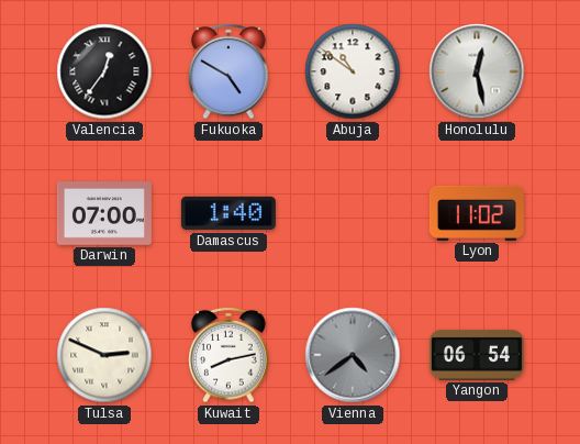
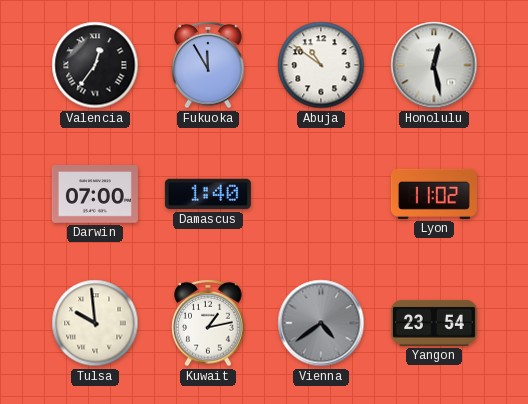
Fukuoka: 4:50 -> 11:55 (208, 65)
Tulsa: 2:49 -> 9:59 (95, 323)
Kuwait: 8:13 -> 1:13 (208, 323)
Yangon: 06:54 -> 23:54 (434, 323)
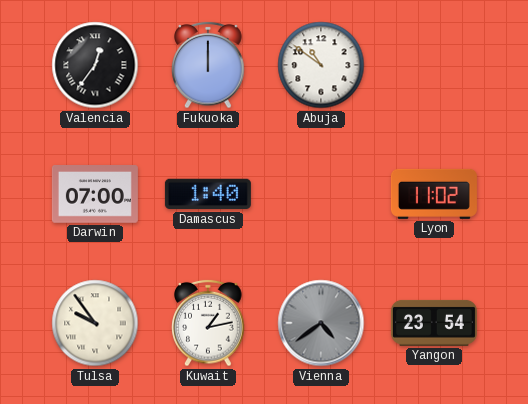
Fukuoka: 11:55 -> 12:00 (208, 65)
Honolulu: 12:28 -> none (434, 65)
Tulsa: 9:59 -> 9:54 (95, 323)
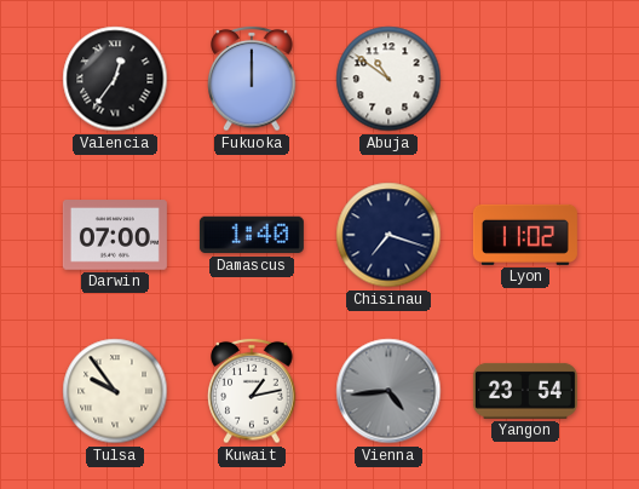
Chisinau: none -> 7:18 (388, 235)
Vienna: 4:39 -> 4:44 (388, 391)
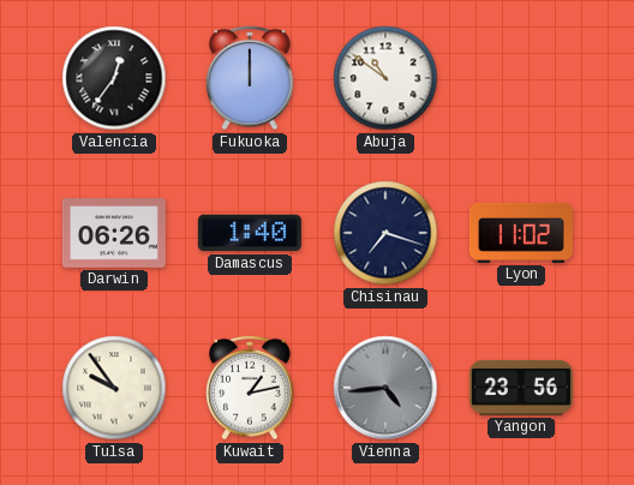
Darwin: 07:00 -> 06:26 (114, 234)
Yangon: 23:54 -> 23:56 (521, 388)
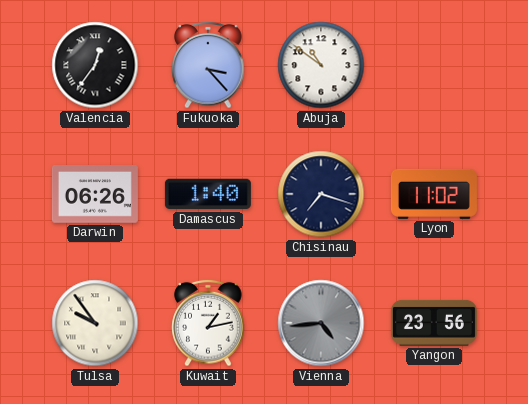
Fukuoka: 12:00 -> 3:23 (208, 65)
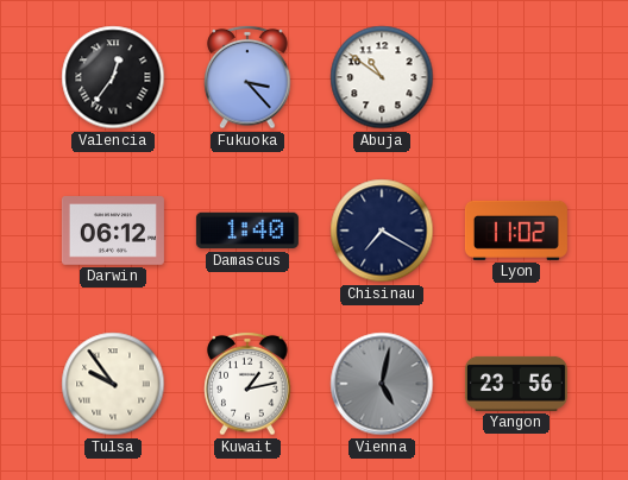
Darwin: 06:26 -> 06:12 (113, 232)
Chisinau: 7:18 -> 7:20 (382, 230)
Vienna: 4:44 -> 5:02 (382, 384)
